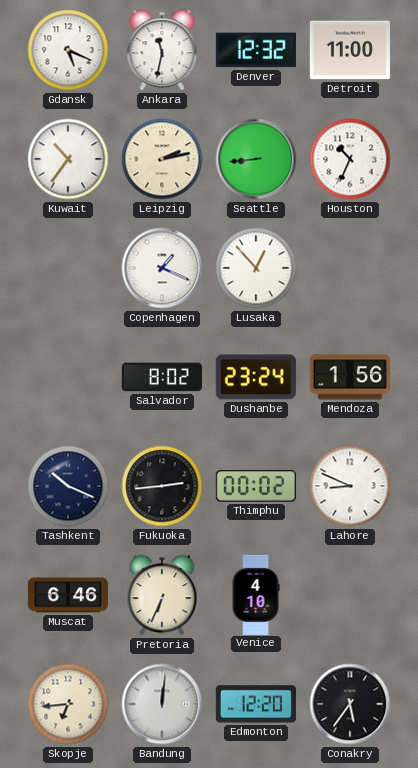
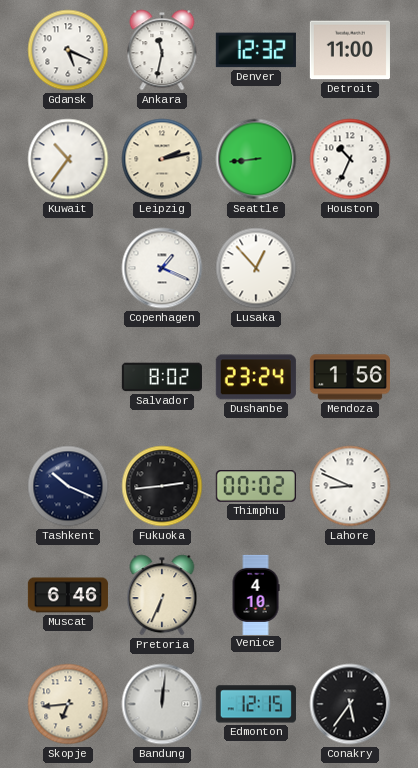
Edmonton: 12:20 -> 12:15 (256, 704)
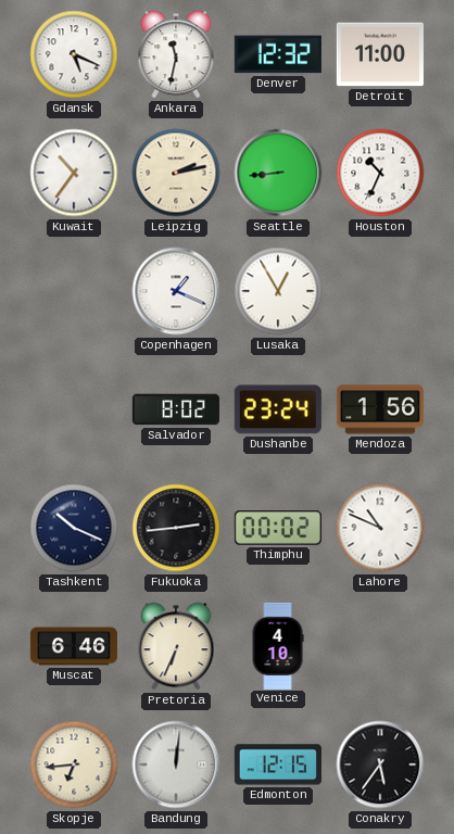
Lusaka: 12:53 -> 12:55 (278, 291)
Lahore: 8:49 -> 10:49 (380, 528)
